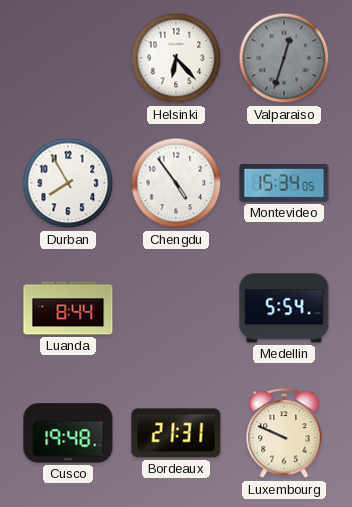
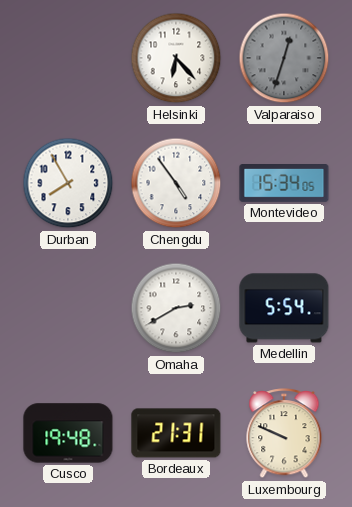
Luanda: 8:44 -> none (68, 308)
Omaha: none -> 2:40 (176, 308)
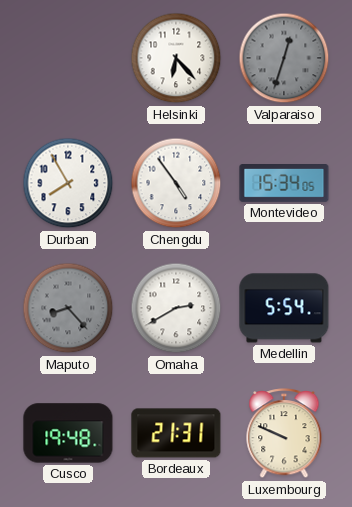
Maputo: none -> 8:23 (68, 308)
